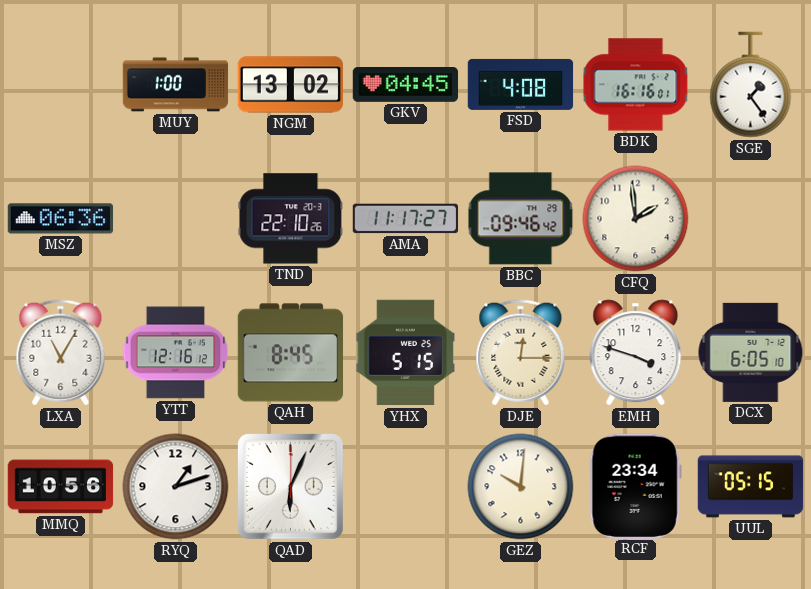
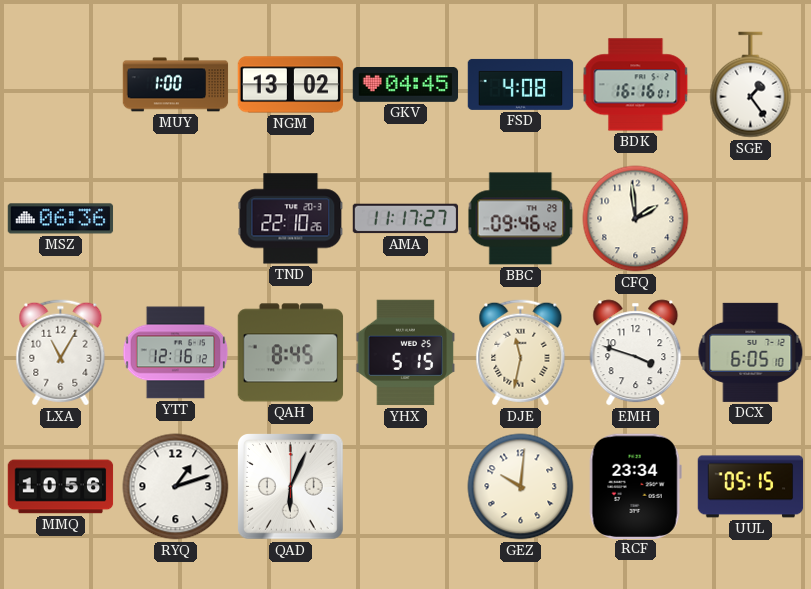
DJE: 12:15 -> 11:32 (521, 353)
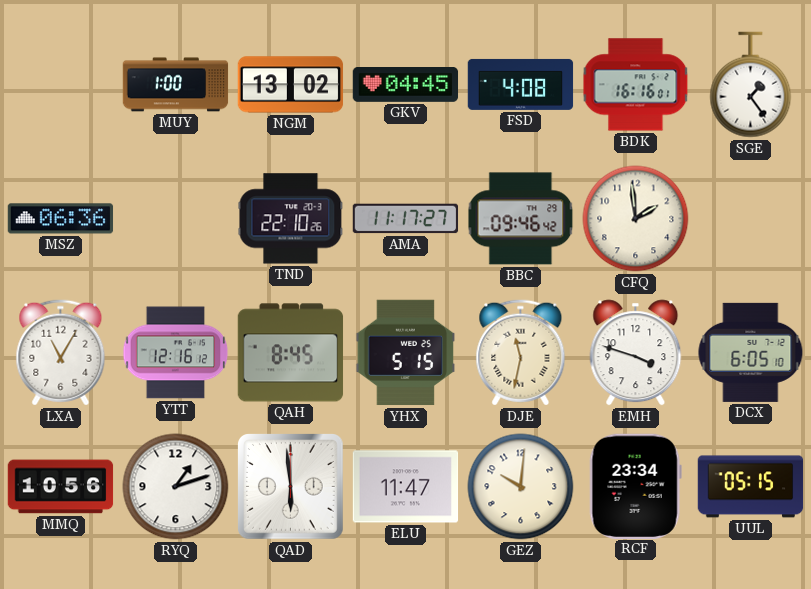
QAD: 6:04 -> 5:59 (291, 487)
ELU: none -> 11:47 (406, 487)
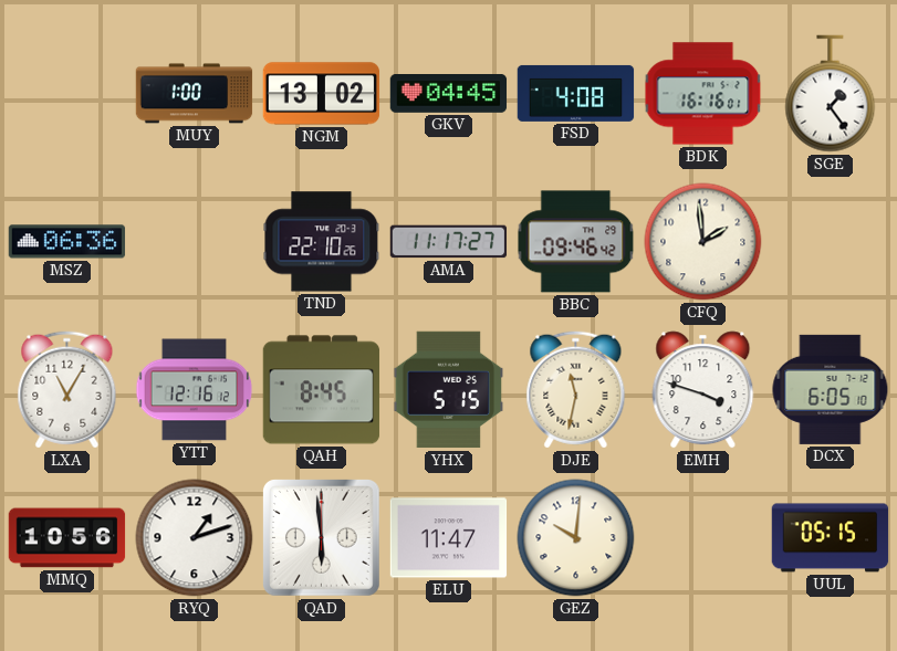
RCF: 23:34 -> none (635, 486)
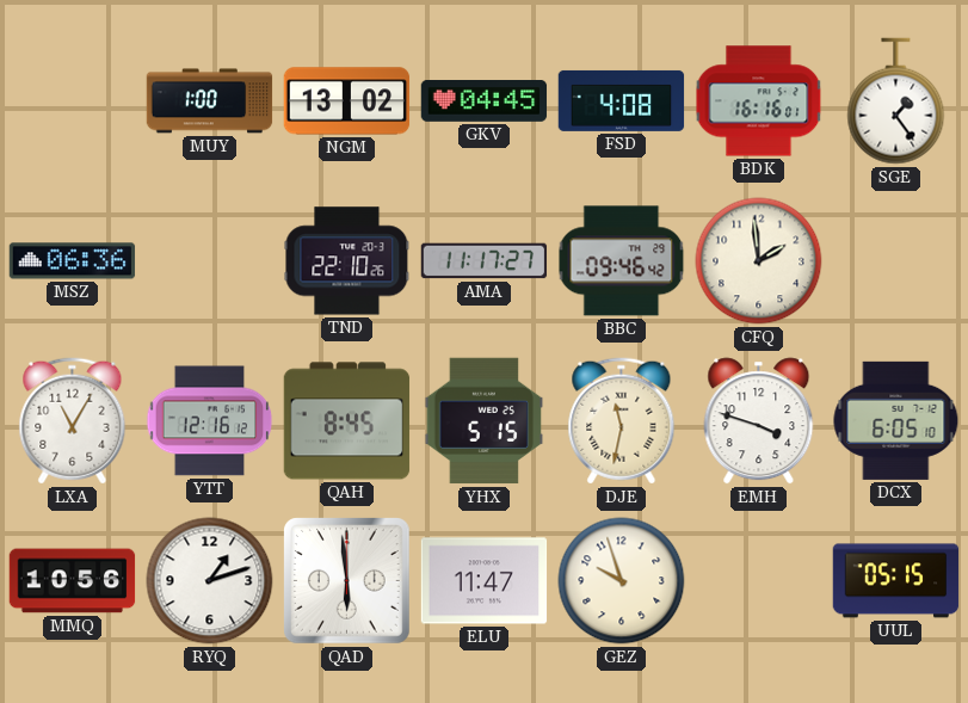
GEZ: 10:01 -> 9:57 (622, 581)
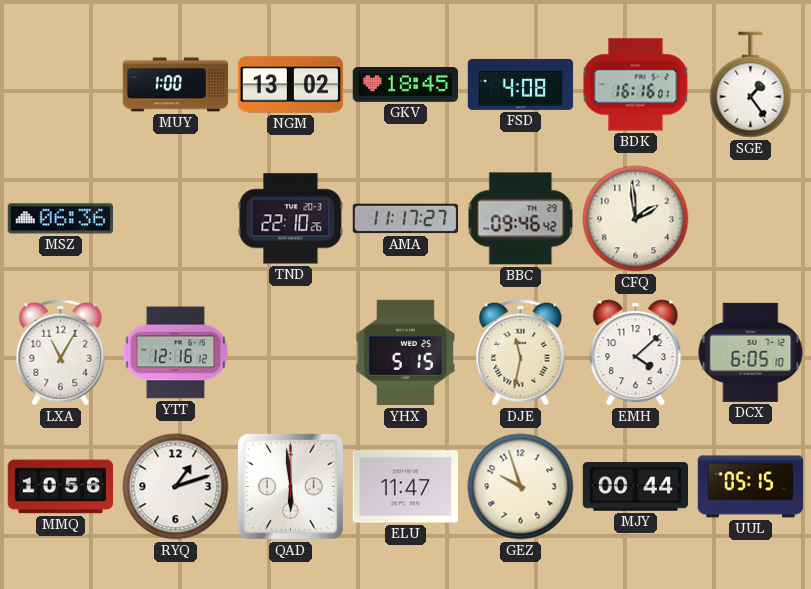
GKV: 04:45 -> 18:45 (406, 85)
QAH: 8:45 -> none (347, 421)
EMH: 3:48 -> 4:08 (636, 353)
MJY: none -> 00:44 (636, 487)
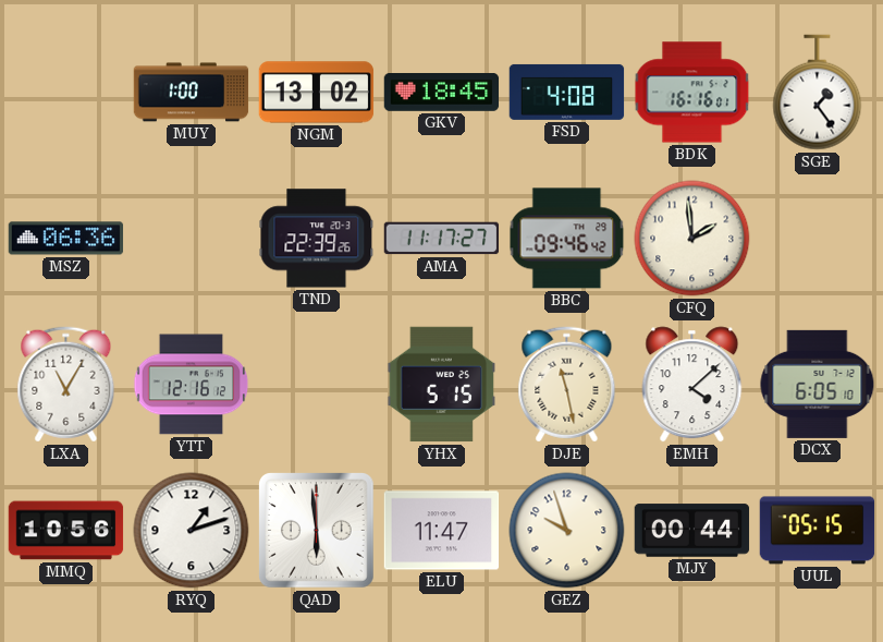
TND: 22:10 -> 22:39 (317, 239)
DJE: 11:32 -> 11:28 (567, 385)
